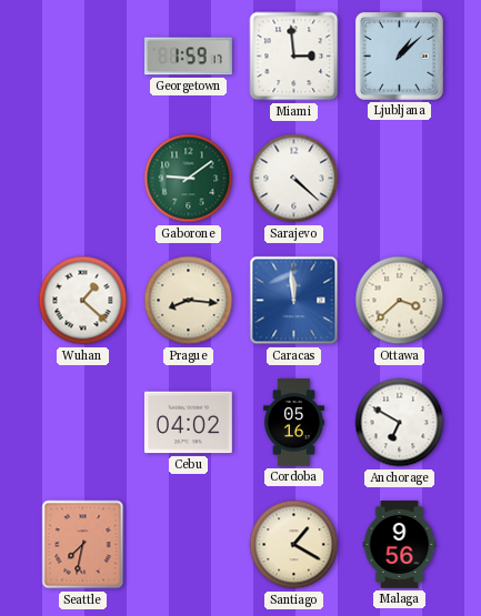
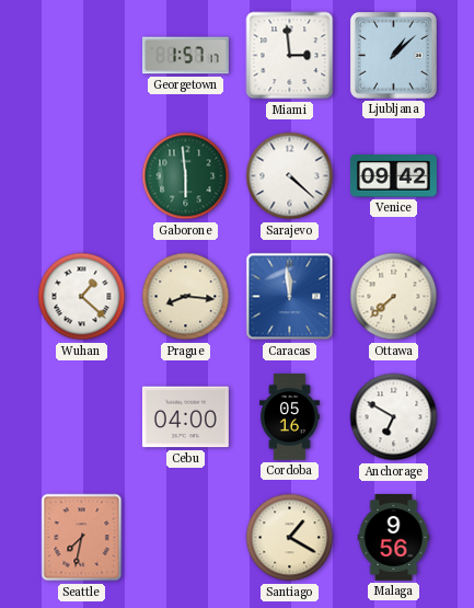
Georgetown: 1:59 -> 1:57 (186, 56)
Gaborone: 9:09 -> 5:59 (186, 176)
Venice: none -> 09:42 (393, 176)
Ottawa: 3:38 -> 7:38 (394, 297)
Cebu: 04:02 -> 04:00 (185, 417)
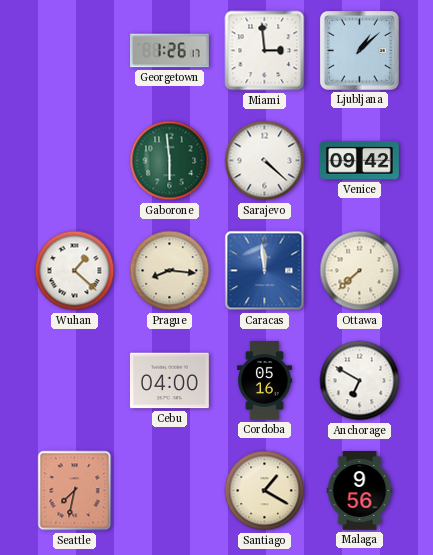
Georgetown: 1:57 -> 1:26 (170, 51)
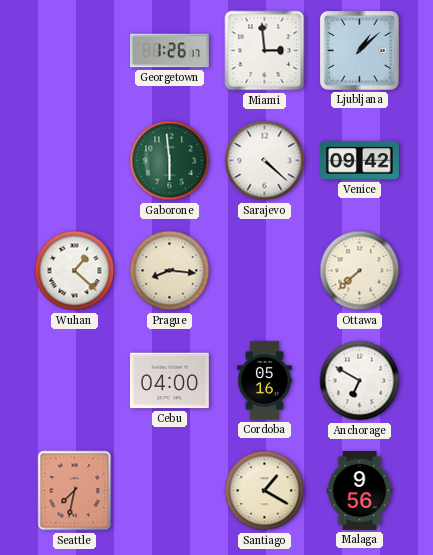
Caracas: 11:59 -> none (265, 271)
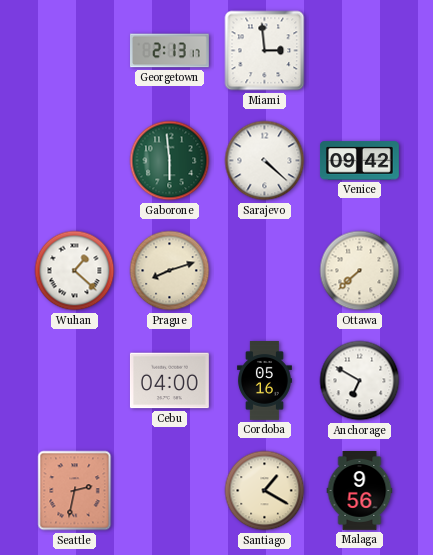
Georgetown: 1:26 -> 2:13 (170, 51)
Ljubljana: 1:08 -> none (359, 50)
Prague: 8:16 -> 8:12 (170, 271)
Seattle: 7:32 -> 2:32 (75, 491)
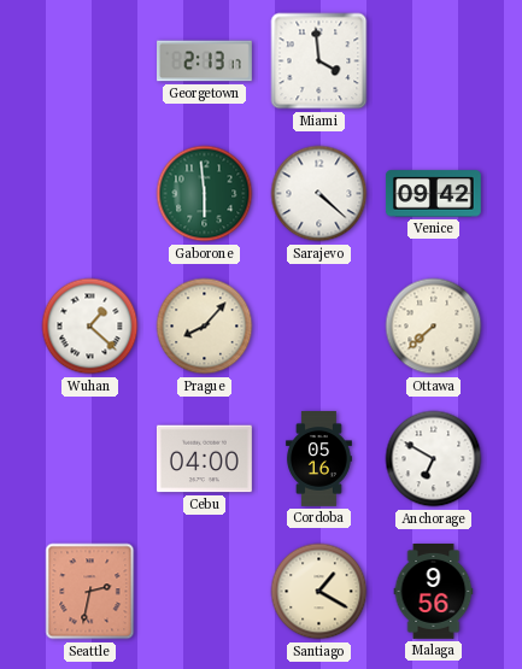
Miami: 2:59 -> 3:59 (319, 61)
Prague: 8:12 -> 8:07 (205, 327)
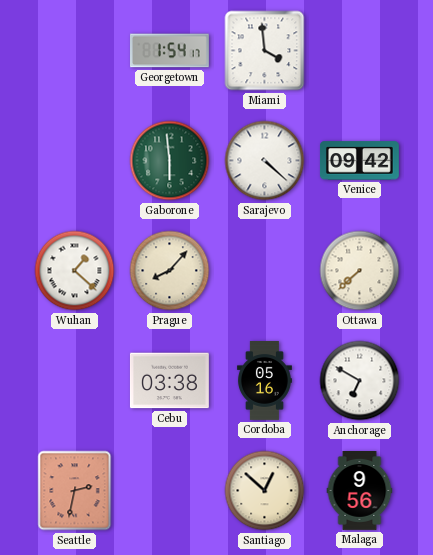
Georgetown: 2:13 -> 1:54 (170, 51)
Cebu: 04:00 -> 03:38 (169, 381)
Santiago: 1:20 -> 12:52 (265, 491)
